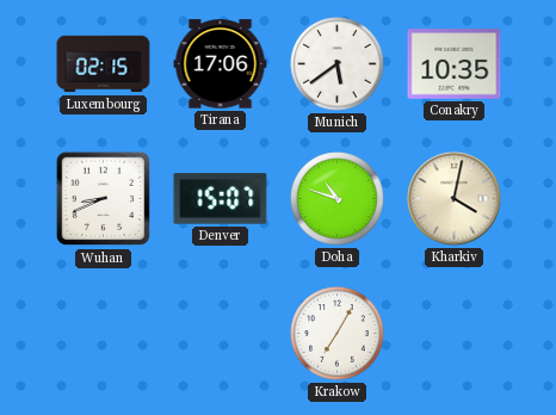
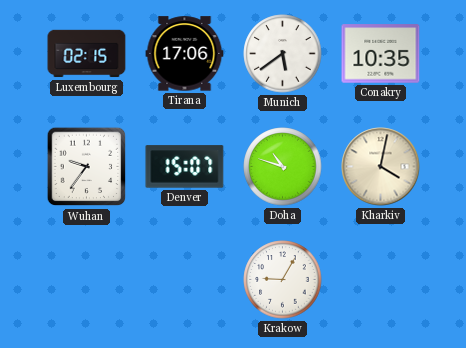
Wuhan: 8:41 -> 9:36 (87, 167)
Krakow: 7:05 -> 9:05 (283, 280)
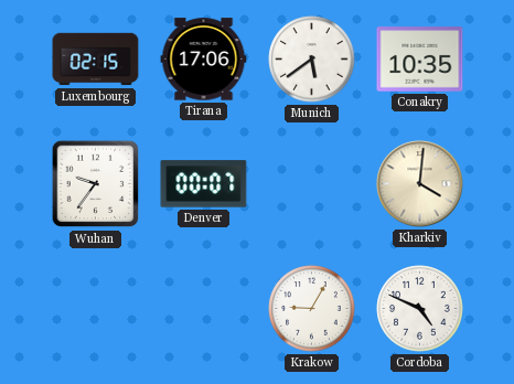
Denver: 15:07 -> 00:07 (204, 184)
Doha: 10:48 -> none (283, 167)
Kharkiv: 4:02 -> 4:01 (420, 184)
Cordoba: none -> 4:49 (420, 309)
